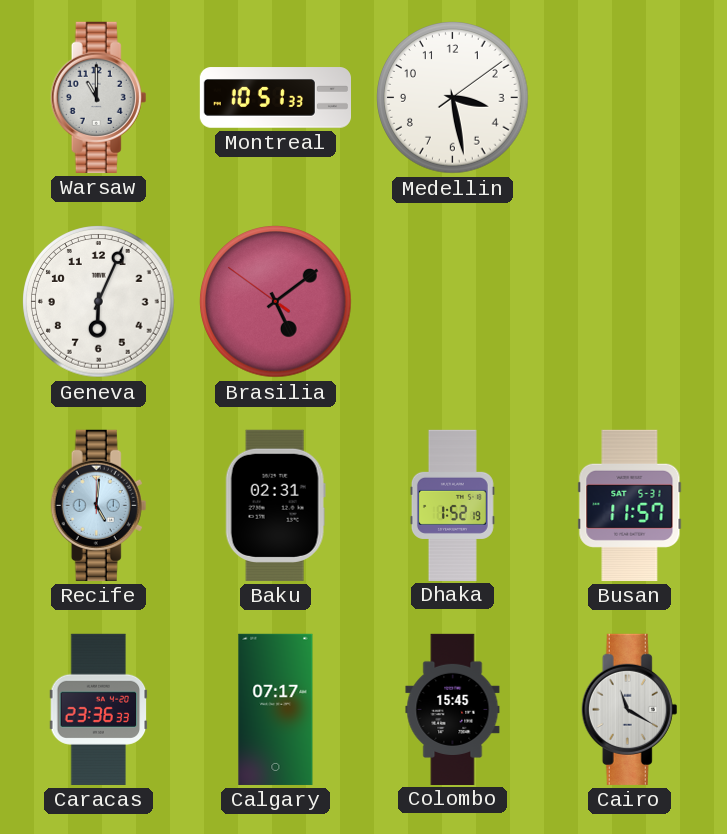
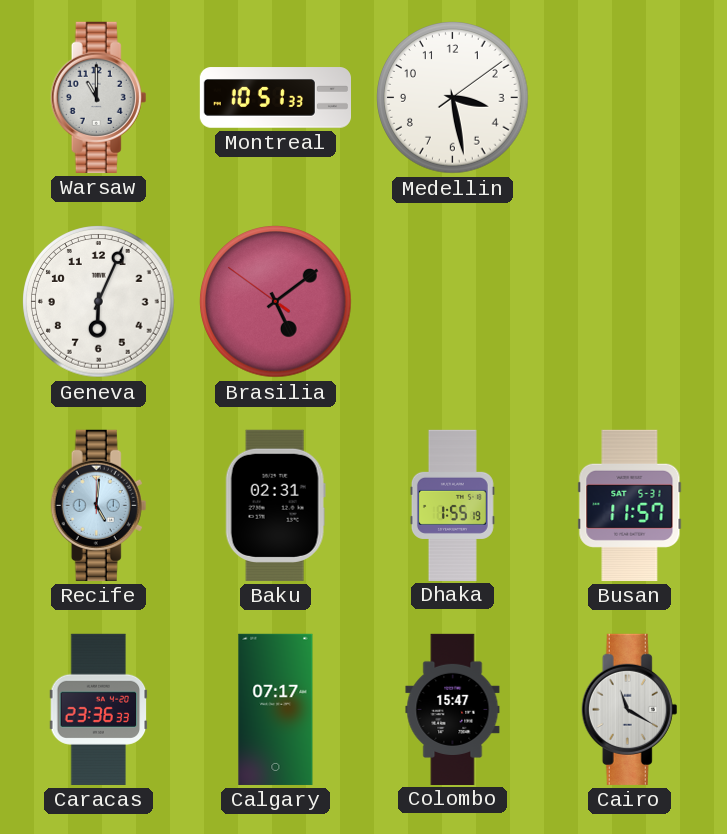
Dhaka: 1:52 -> 1:55 (452, 505)
Colombo: 15:45 -> 15:47 (453, 709)
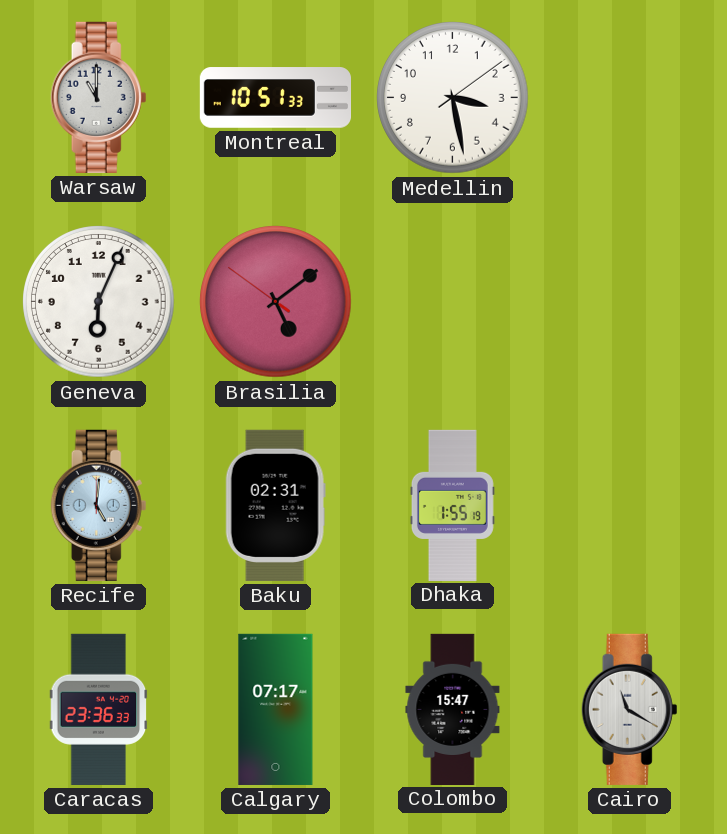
Busan: 11:57 -> none (630, 505)
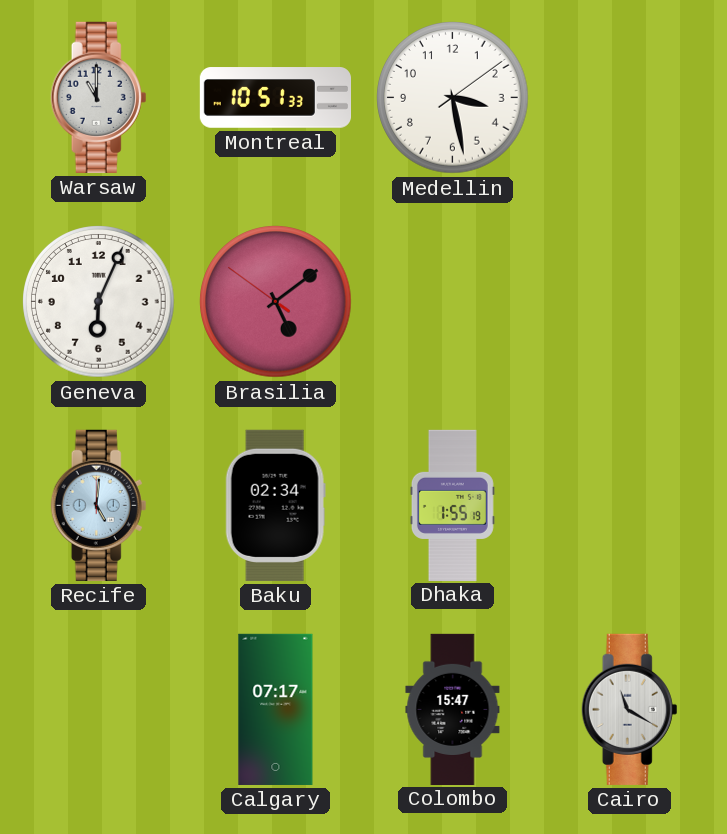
Baku: 02:31 -> 02:34 (275, 505)
Caracas: 23:36 -> none (99, 709)
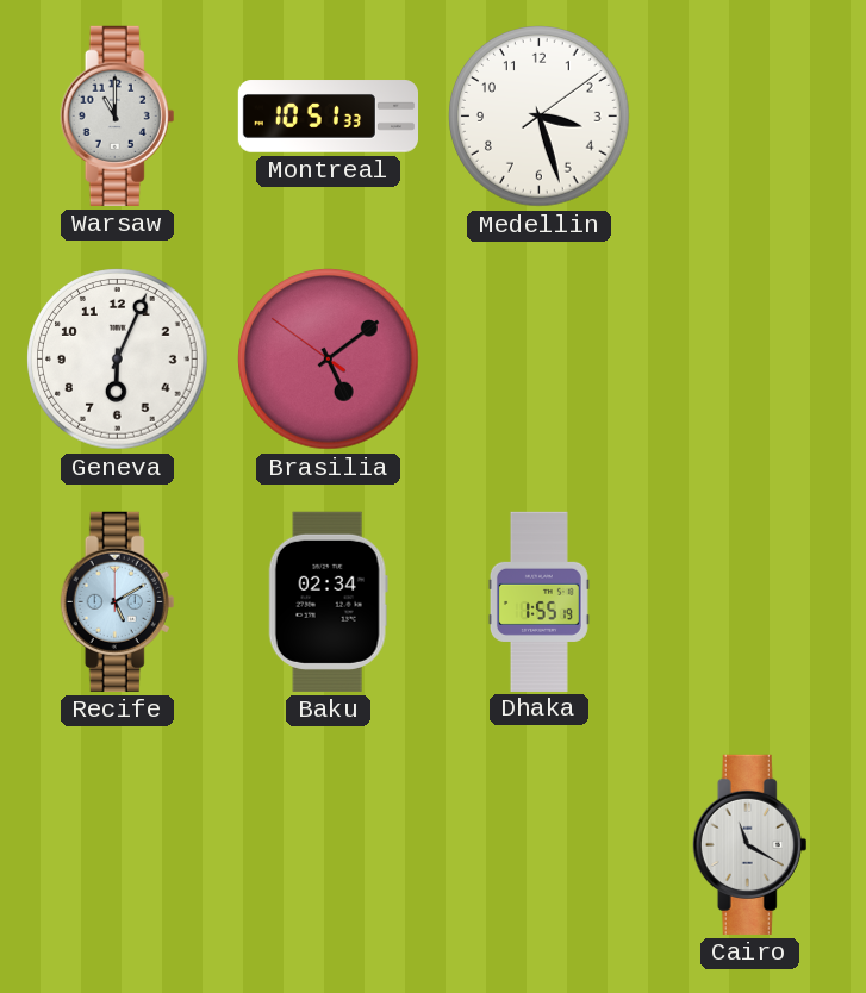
Medellin: 3:28 -> 3:27 (540, 117)
Recife: 5:01 -> 5:10 (118, 601)
Calgary: 07:17 -> none (276, 709)
Colombo: 15:47 -> none (453, 709)
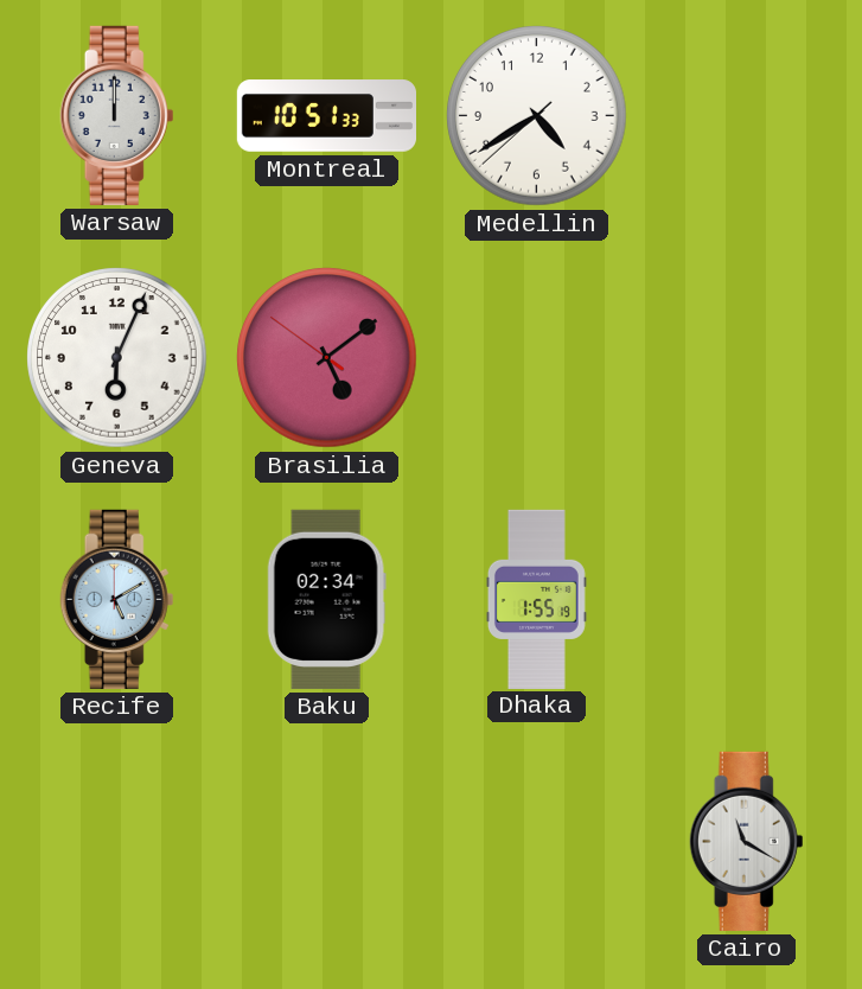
Warsaw: 11:00 -> 12:00 (117, 115)
Medellin: 3:27 -> 4:39 (537, 116)
